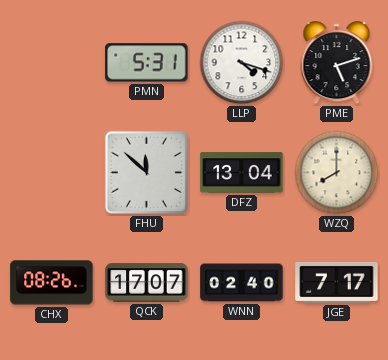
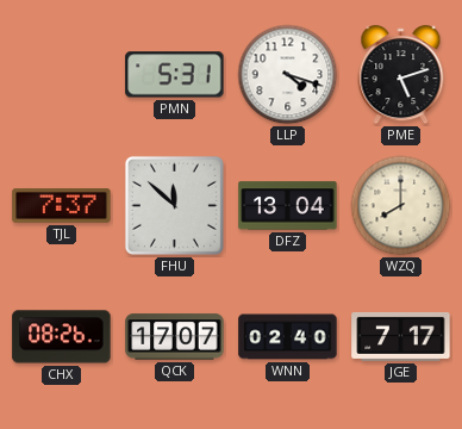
TJL: none -> 7:37 (62, 206)
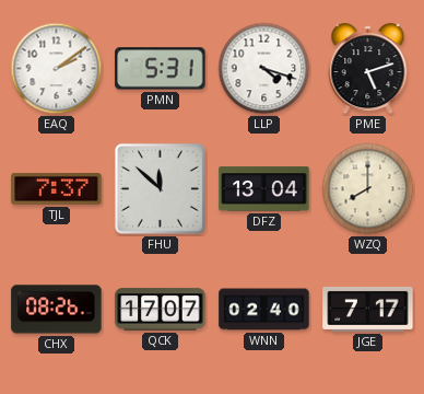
EAQ: none -> 2:09 (57, 69)
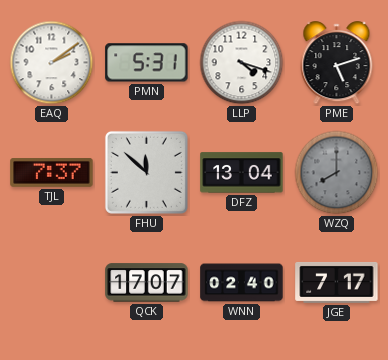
WZQ dial: cream -> grey (337, 173)
CHX: 08:26 -> none (57, 310)
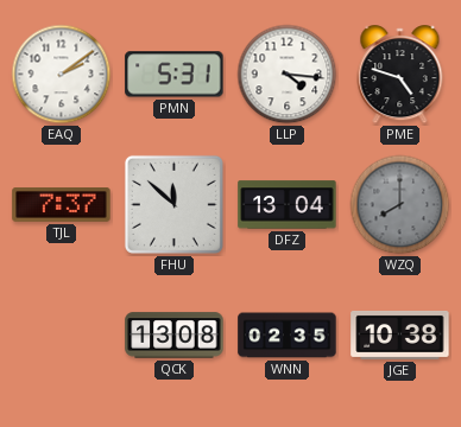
LLP: 4:18 -> 4:16 (288, 75)
PME: 5:12 -> 4:48 (400, 75)
QCK: 17:07 -> 13:08 (175, 336)
WNN: 02:40 -> 02:35 (288, 336)
JGE: 7:17 -> 10:38 (400, 334)
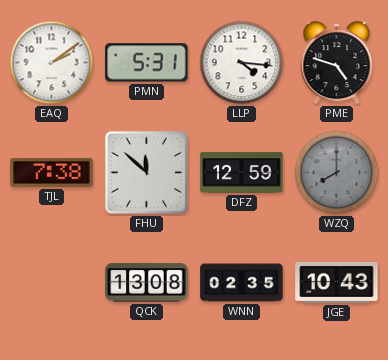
TJL: 7:37 -> 7:38 (52, 173)
DFZ: 13:04 -> 12:59 (242, 173)
JGE: 10:38 -> 10:43 (337, 282)
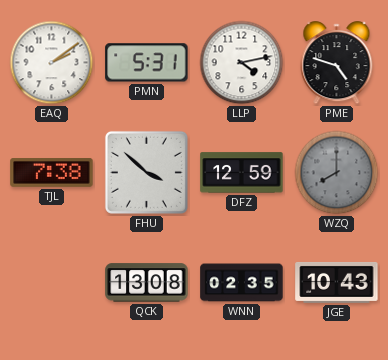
LLP: 4:16 -> 4:13 (242, 63)
FHU: 11:52 -> 3:52 (146, 172)
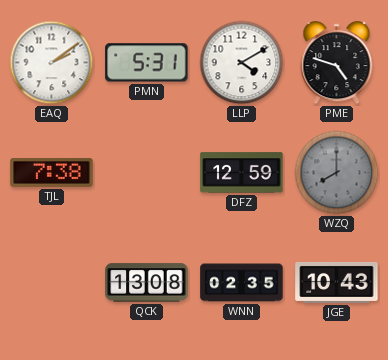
LLP: 4:13 -> 4:10 (242, 63)
FHU: 3:52 -> none (146, 172)
